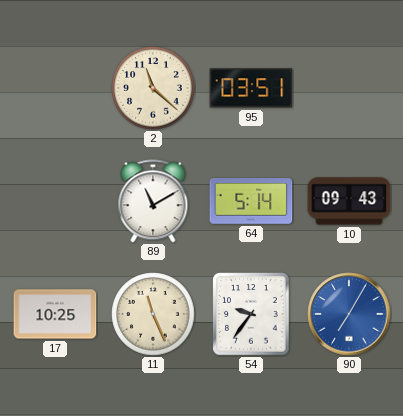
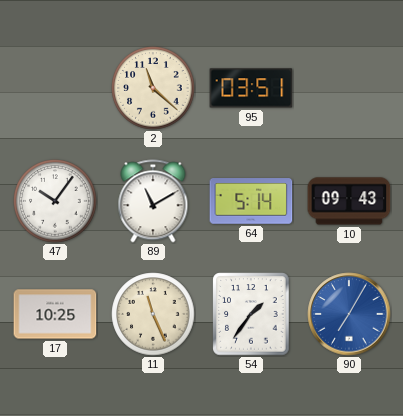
47: none -> 10:06 (55, 201)
54: 9:36 -> 1:36 (251, 314)
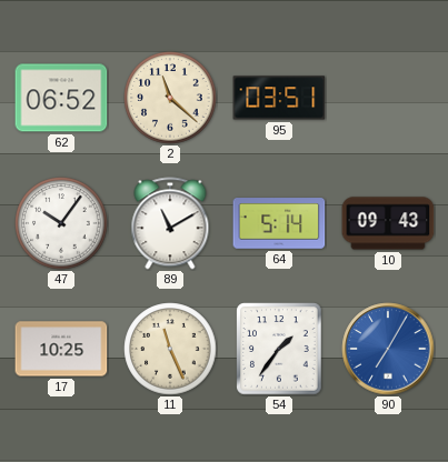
62: none -> 06:52 (61, 98)
